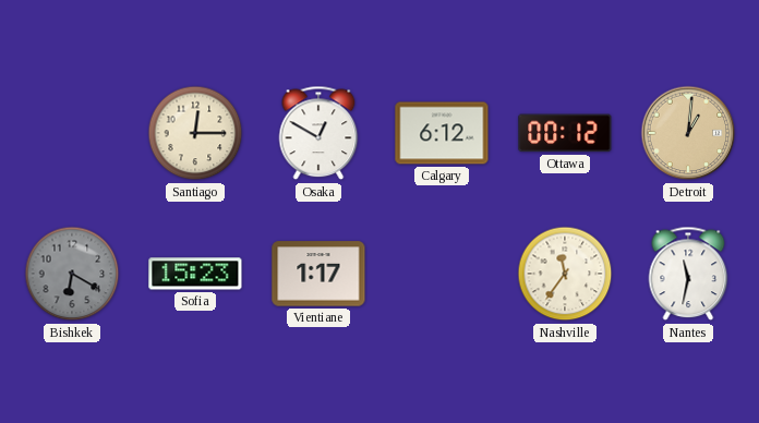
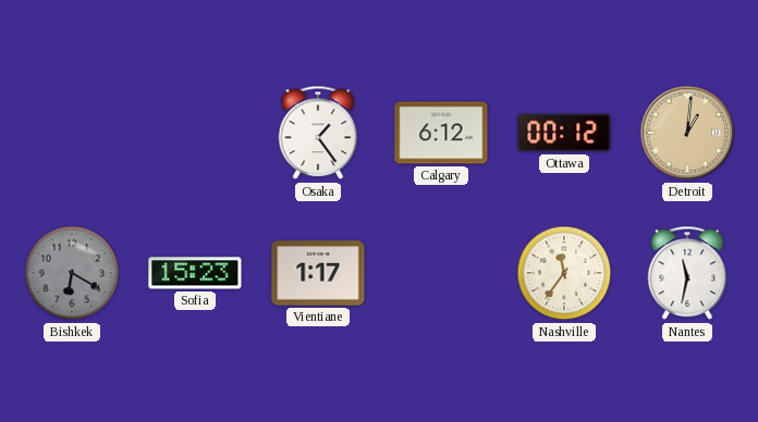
Santiago: 12:15 -> none (195, 133)
Osaka: 12:50 -> 1:24 (318, 133)
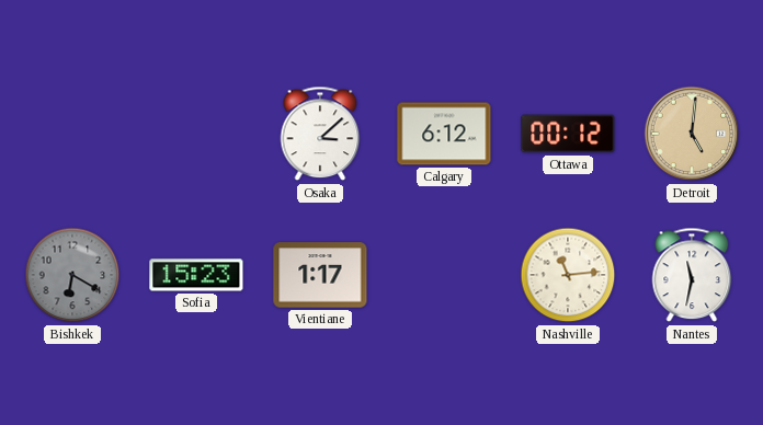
Osaka: 1:24 -> 3:08 (320, 134)
Detroit: 1:01 -> 5:01 (692, 134)
Nashville: 11:36 -> 11:14 (568, 275)
